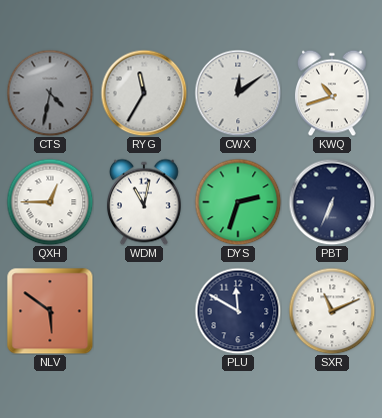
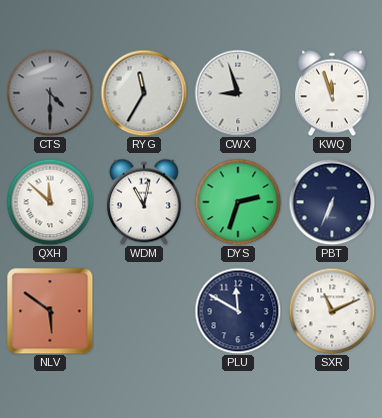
CTS: 4:32 -> 4:30 (50, 93)
CWX: 12:09 -> 8:57 (238, 93)
KWQ: 10:42 -> 11:57 (332, 93)
QXH: 12:45 -> 11:52 (50, 202)
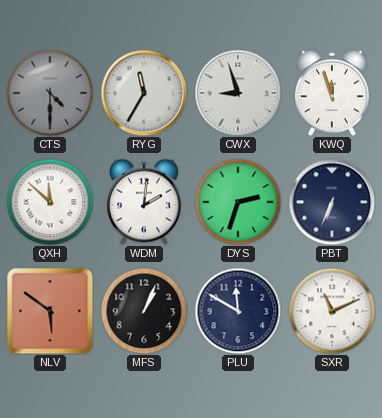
WDM: 11:02 -> 2:01 (144, 202)
MFS: none -> 1:04 (144, 311)
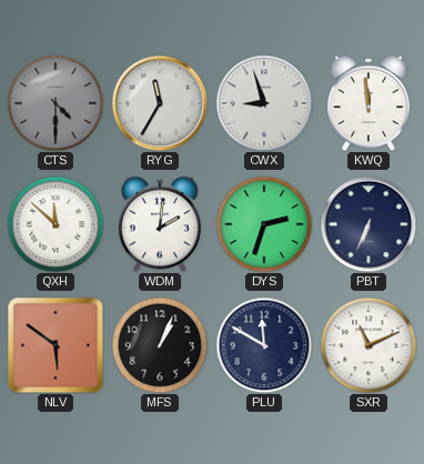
KWQ: 11:57 -> 11:59 (369, 103)
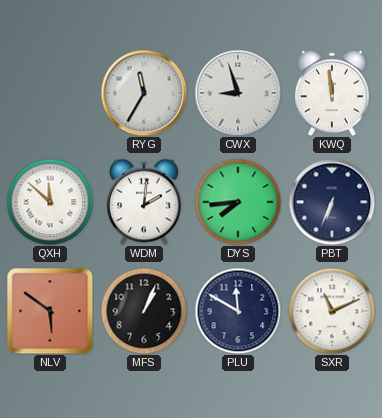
CTS: 4:30 -> none (55, 103)
DYS: 2:33 -> 7:44 (238, 202)
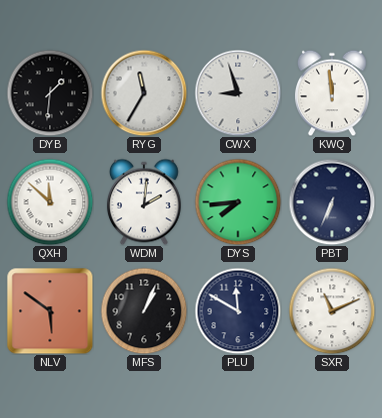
DYB: none -> 1:31 (50, 93)
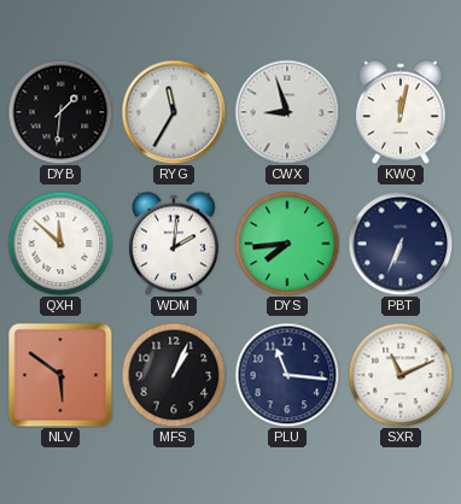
KWQ: 11:59 -> 12:02 (401, 112)
PLU: 11:50 -> 11:16 (287, 375)
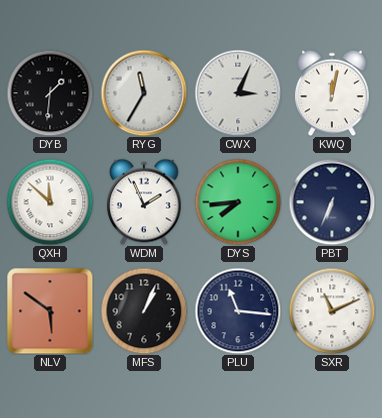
CWX: 8:57 -> 3:04 (238, 93)
WDM: 2:01 -> 1:56 (144, 202)
